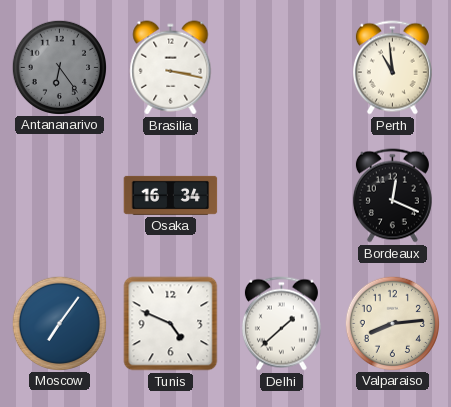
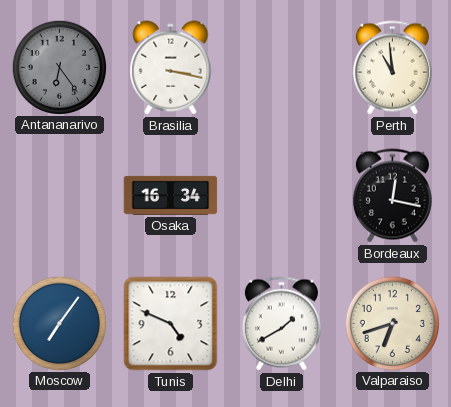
Bordeaux: 12:19 -> 12:17 (392, 196)
Delhi: 1:38 -> 1:40 (281, 324)
Valparaiso: 8:14 -> 6:42 (392, 323)
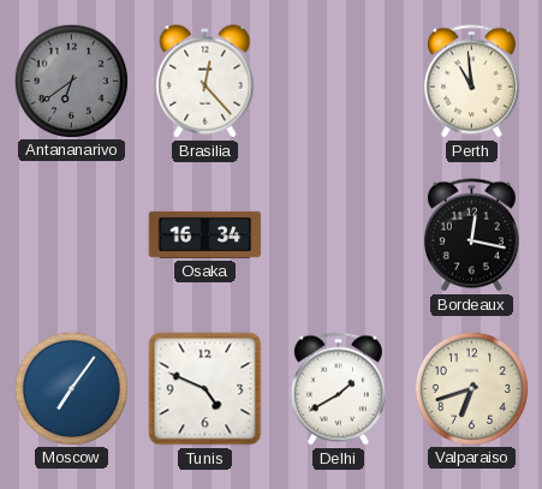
Antananarivo: 6:24 -> 6:39 (71, 80)
Brasilia: 3:17 -> 12:23 (206, 82)
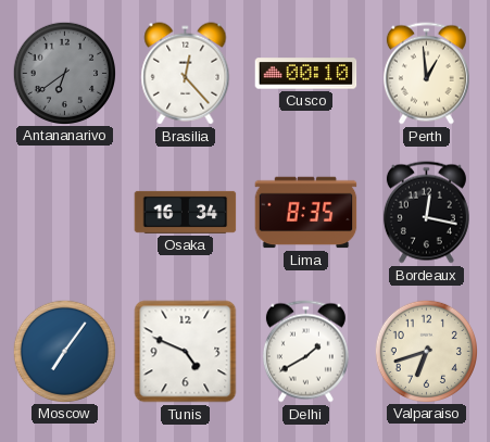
Cusco: none -> 00:10 (306, 74)
Perth: 10:59 -> 12:59 (426, 74)
Lima: none -> 8:35 (306, 213)
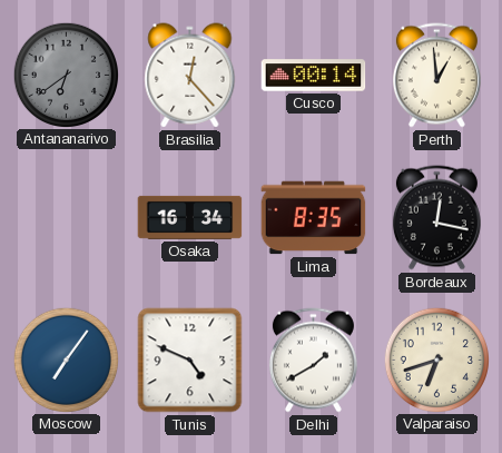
Cusco: 00:10 -> 00:14 (314, 76)
